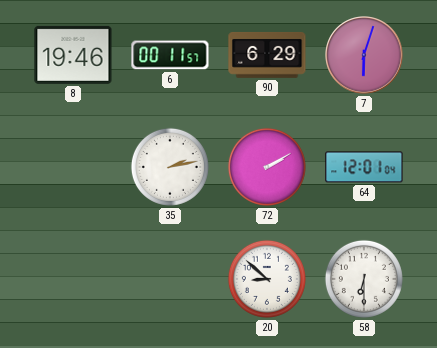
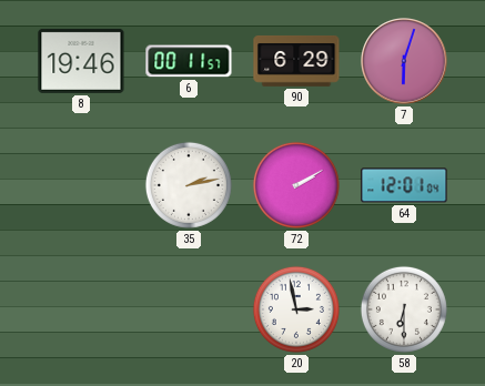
20: 8:52 -> 2:58 (296, 309)
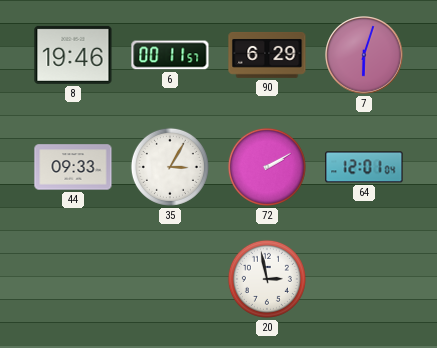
44: none -> 09:33 (73, 167)
35: 2:13 -> 3:05 (170, 167)
58: 6:30 -> none (404, 309)
